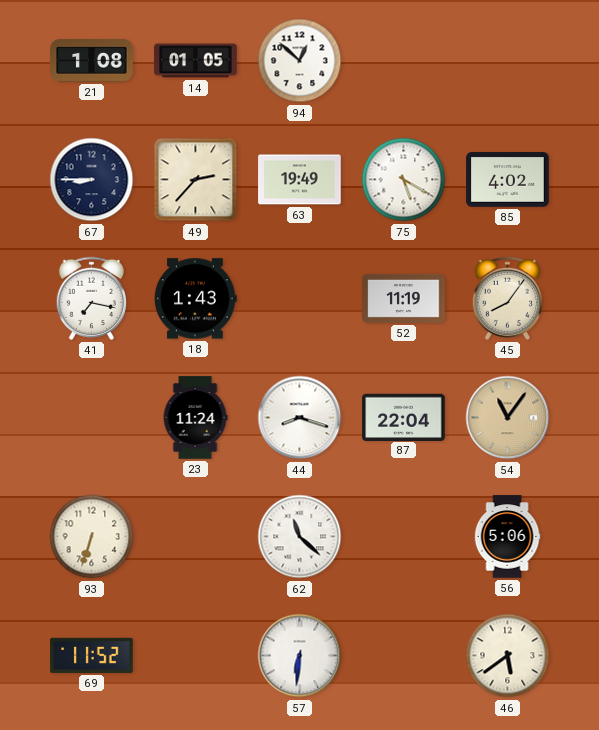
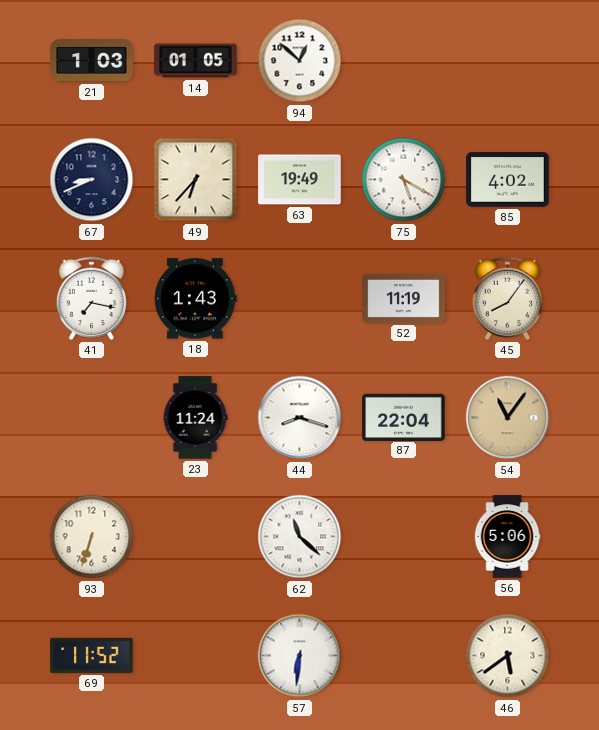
21: 1:08 -> 1:03 (92, 61)
67: 8:45 -> 8:41 (92, 180)
49: 2:37 -> 6:37 (196, 180)
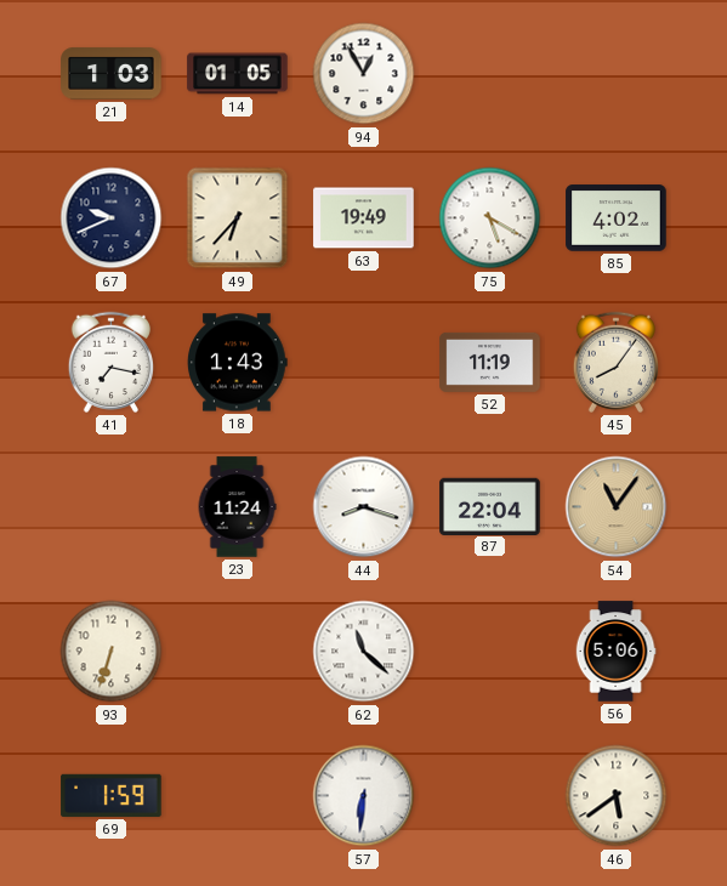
94: 12:52 -> 12:55 (364, 74)
67: 8:41 -> 9:41 (112, 218)
69: 11:52 -> 1:59 (112, 795)
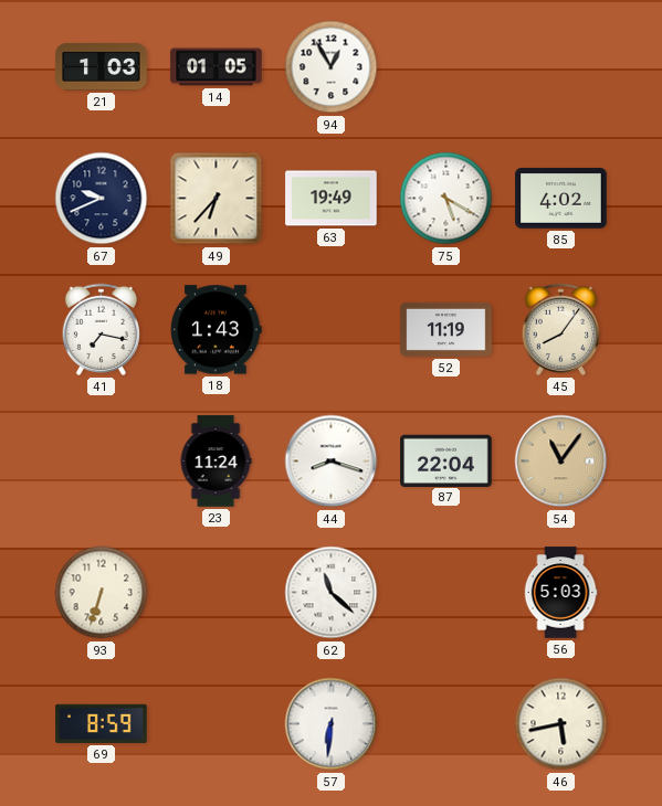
56: 5:06 -> 5:03 (560, 593)
69: 1:59 -> 8:59 (102, 723)
46: 5:39 -> 5:43 (561, 724)
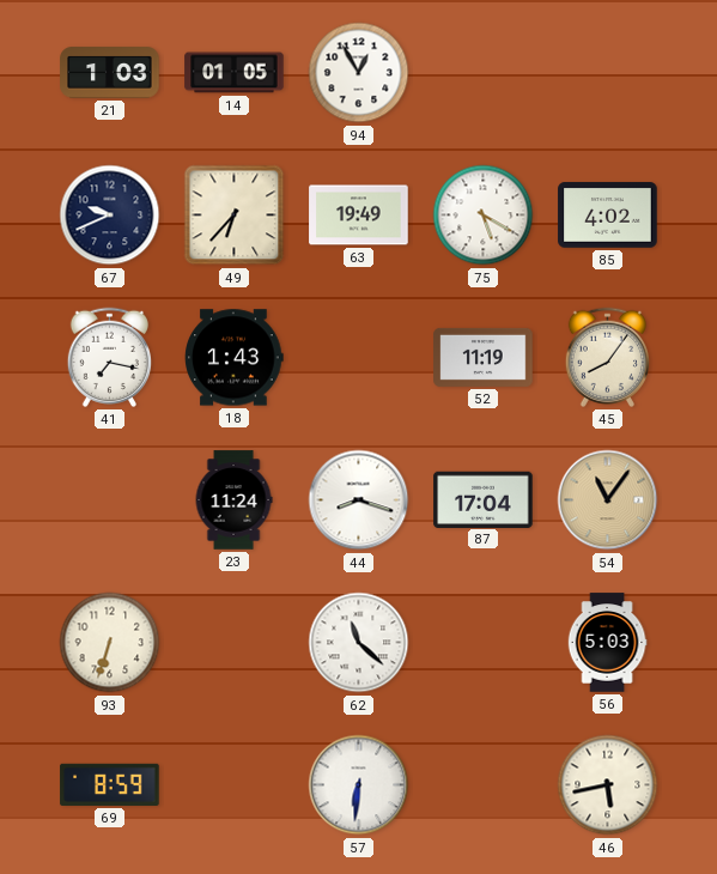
87: 22:04 -> 17:04 (484, 499)
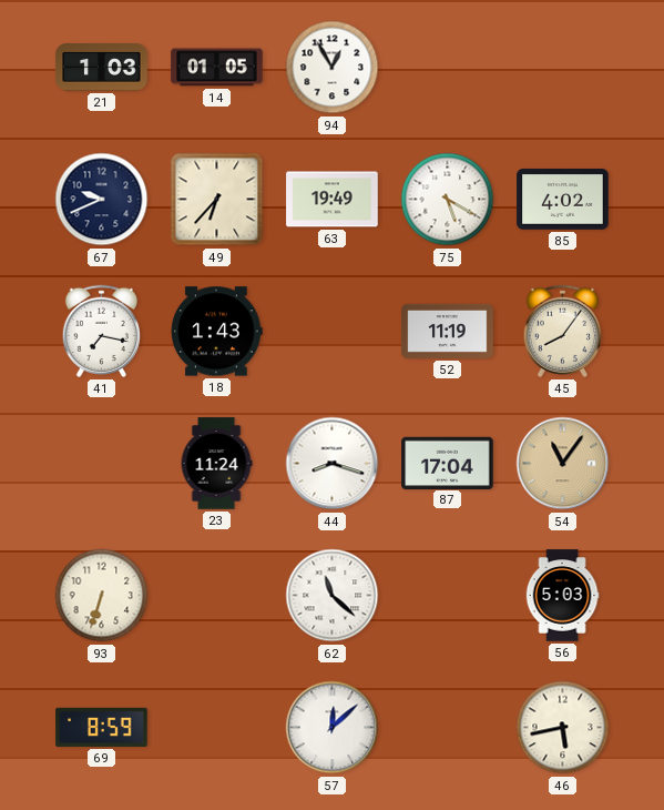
57: 6:31 -> 12:08 (333, 728)
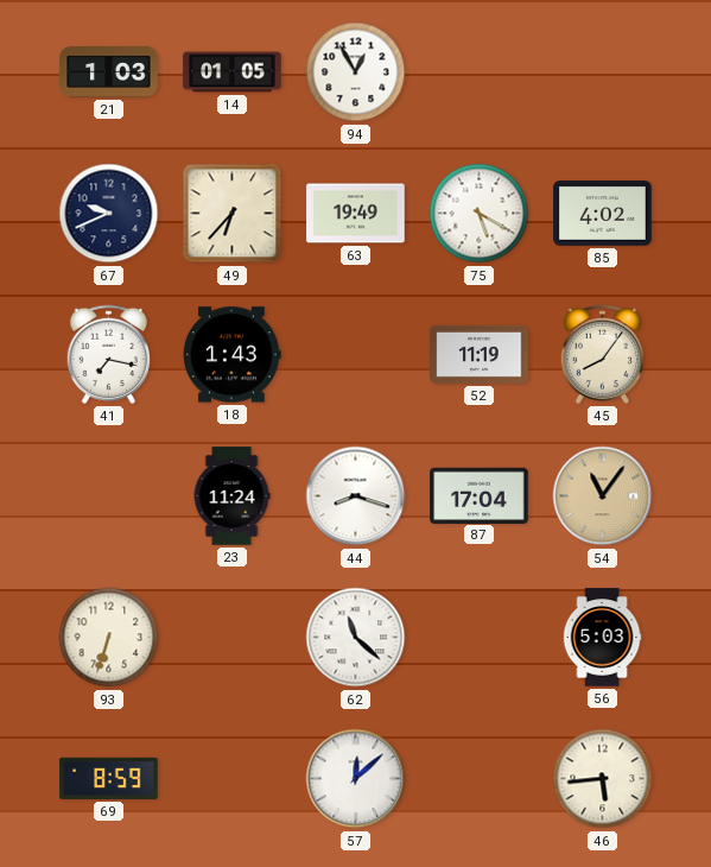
46: 5:43 -> 5:44 (603, 779)
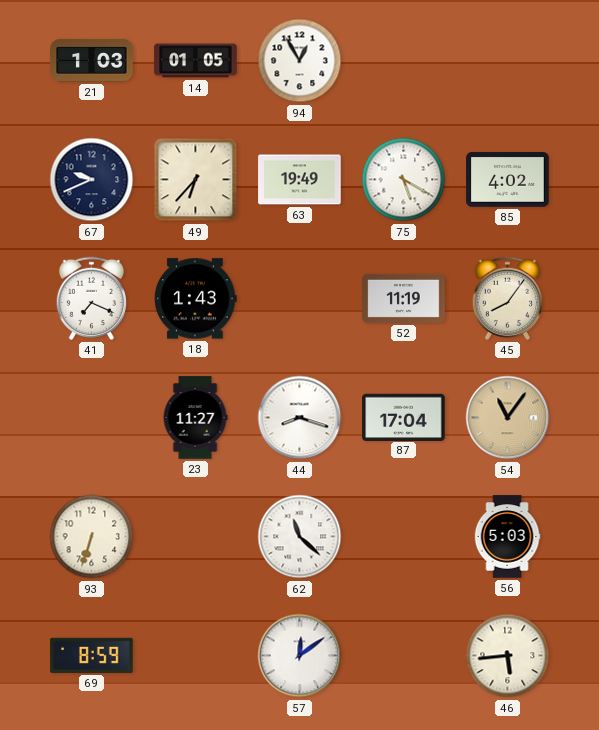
41: 7:17 -> 7:19 (91, 298)
23: 11:24 -> 11:27 (195, 418)
57: 12:08 -> 12:09 (300, 656)
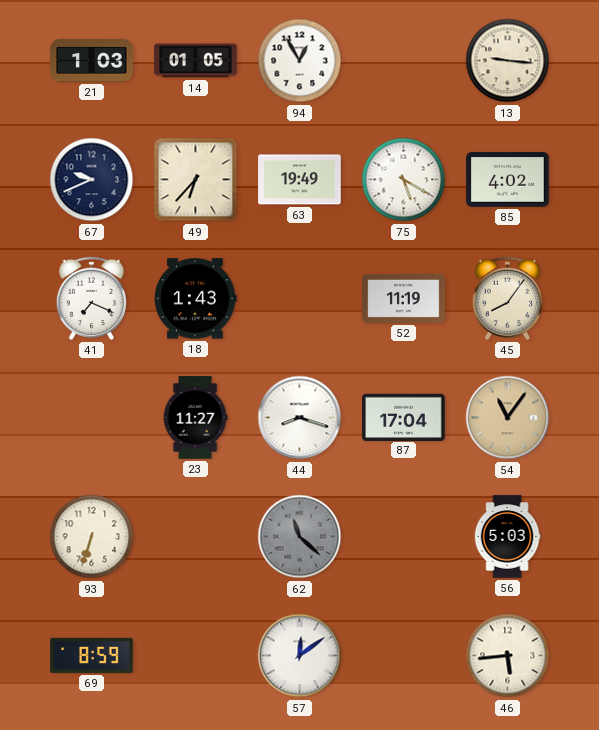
13: none -> 9:16 (508, 61)
62 dial: white -> grey (300, 537)
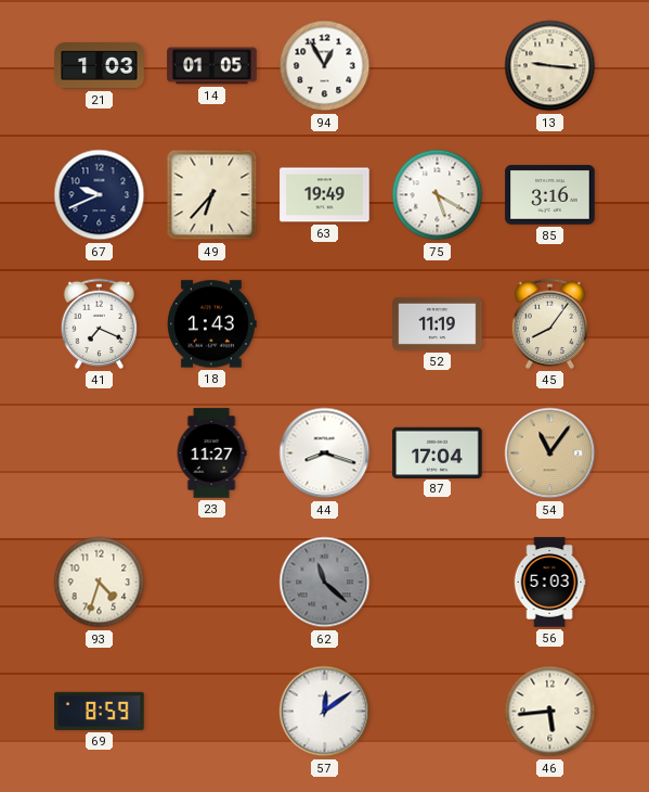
85: 4:02 -> 3:16 (550, 195)
93: 6:33 -> 4:33 (100, 583)
